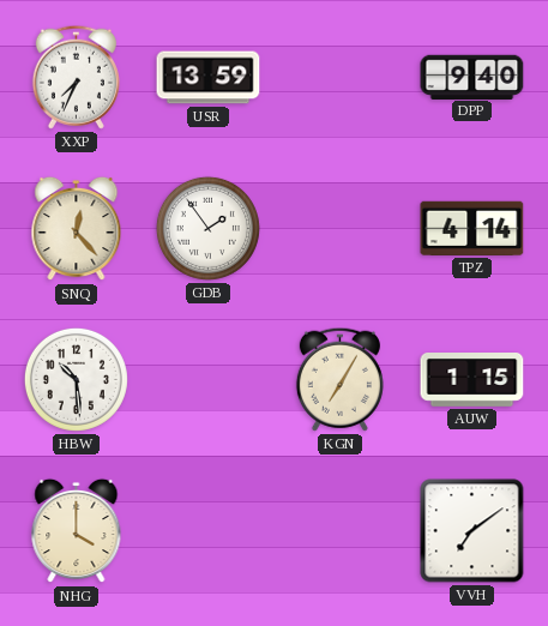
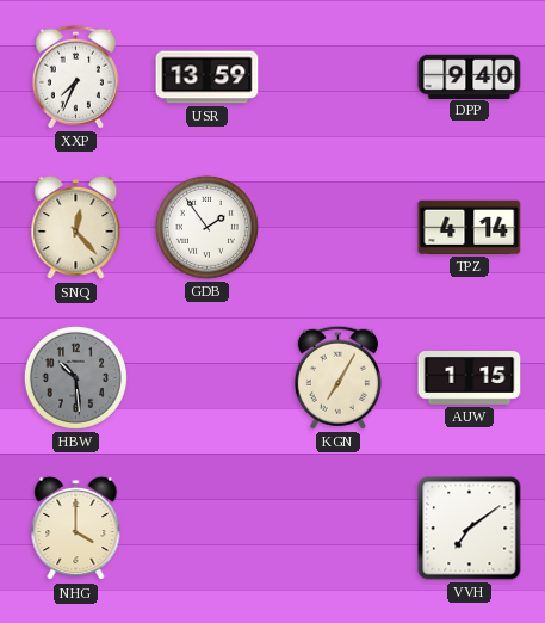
HBW dial: white -> grey (75, 377)
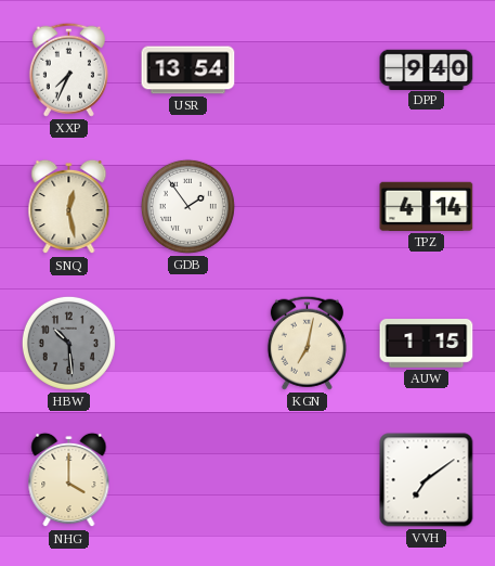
USR: 13:59 -> 13:54 (188, 70)
SNQ: 12:23 -> 12:28 (69, 207)
KGN: 7:05 -> 7:02 (307, 343)
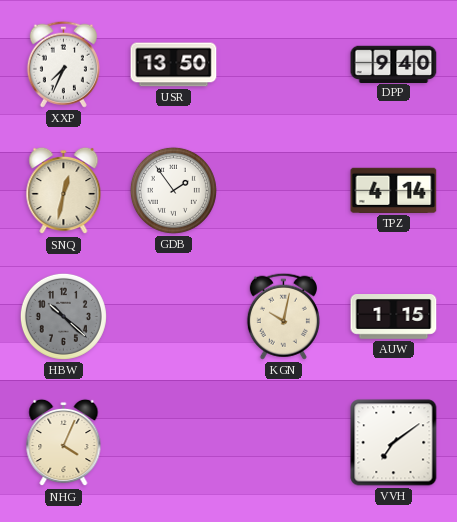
USR: 13:54 -> 13:50 (174, 65)
SNQ: 12:28 -> 12:32 (64, 191)
HBW: 10:29 -> 10:22 (63, 316)
KGN: 7:02 -> 10:02 (283, 316)
NHG: 4:00 -> 4:04 (64, 443)
